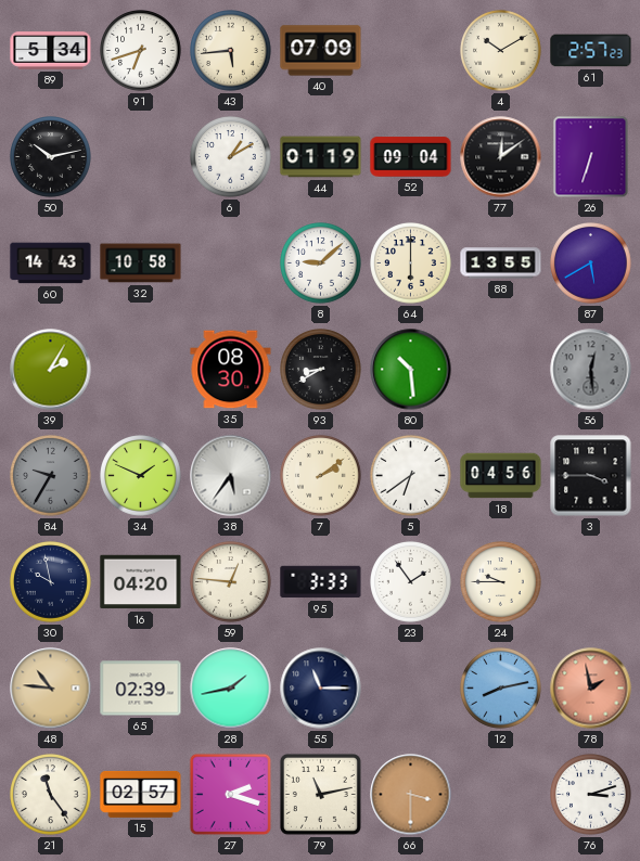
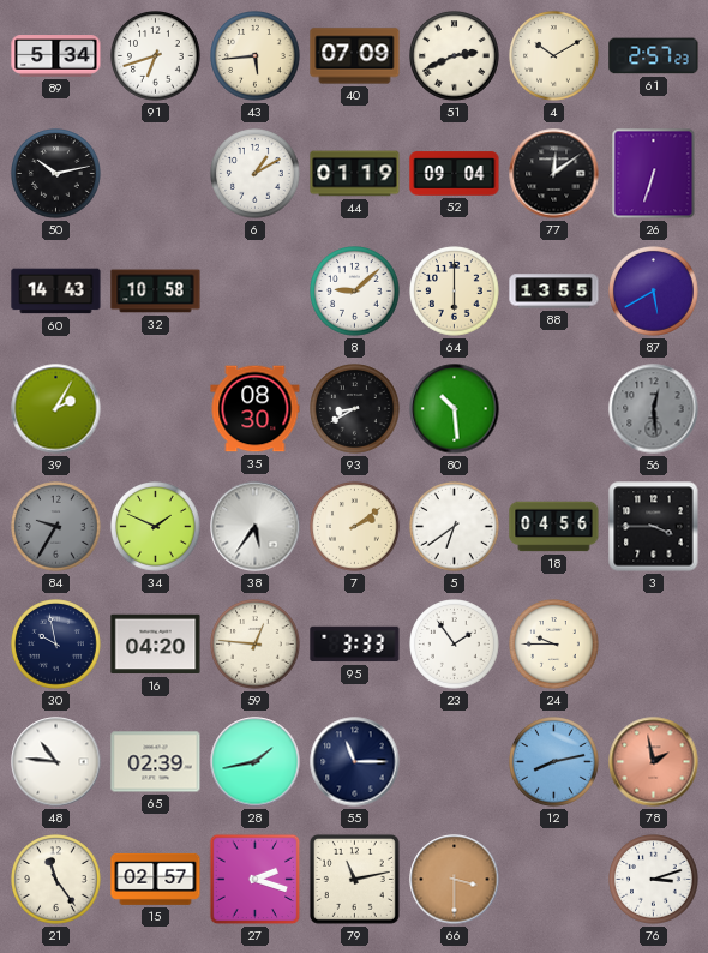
51: none -> 2:41 (455, 56)
48 dial: champagne -> white (56, 762)
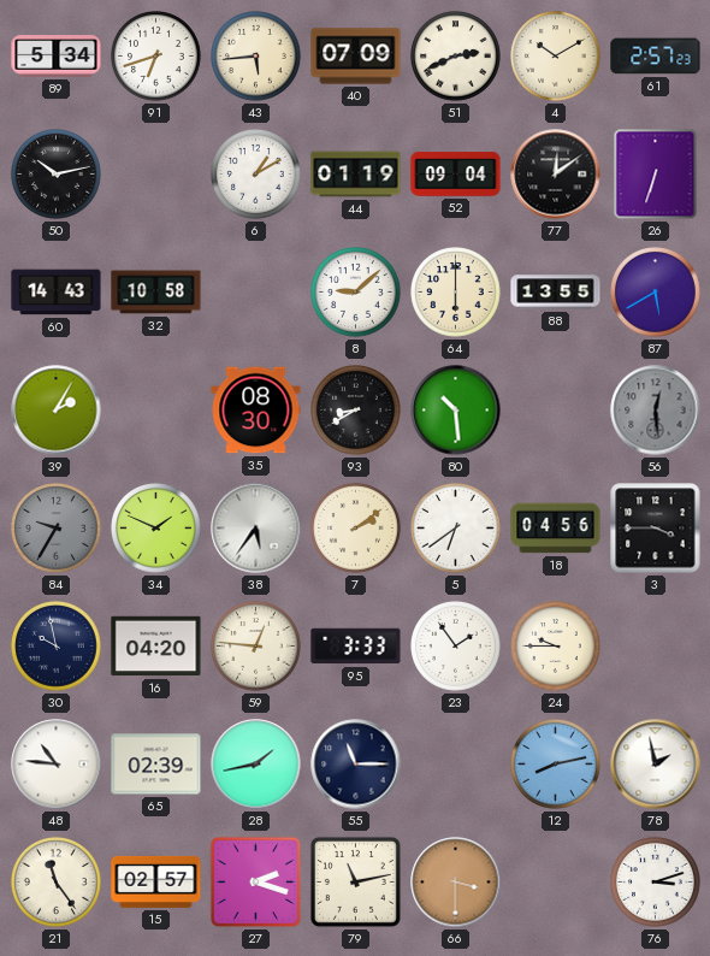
78 dial: salmon -> white (656, 765)
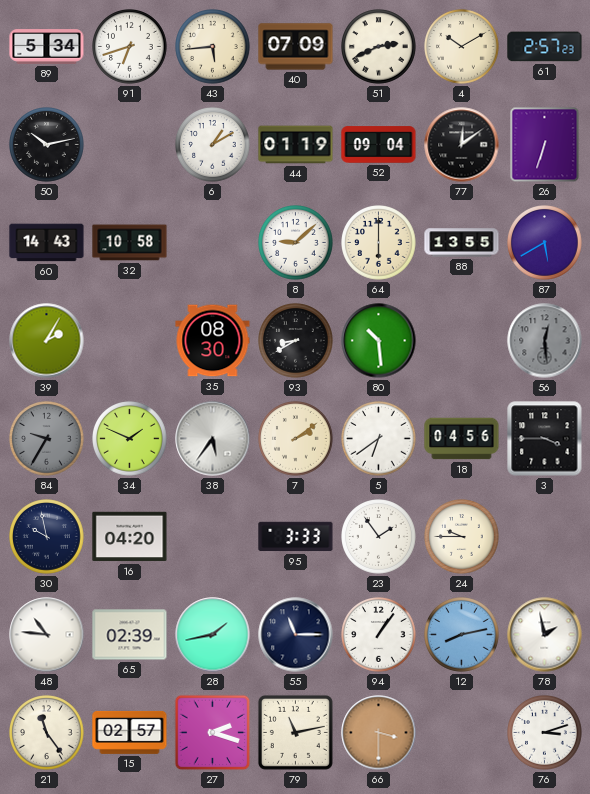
59: 12:46 -> none (256, 647)
94: none -> 1:06 (379, 635)
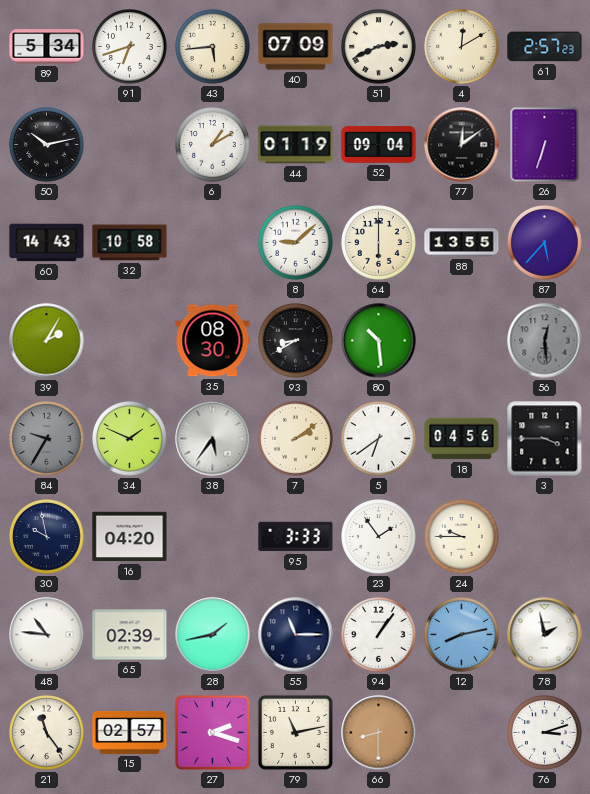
4: 10:10 -> 12:10 (462, 47)
87: 5:40 -> 5:37 (545, 243)
66: 3:30 -> 8:30 (379, 733)
